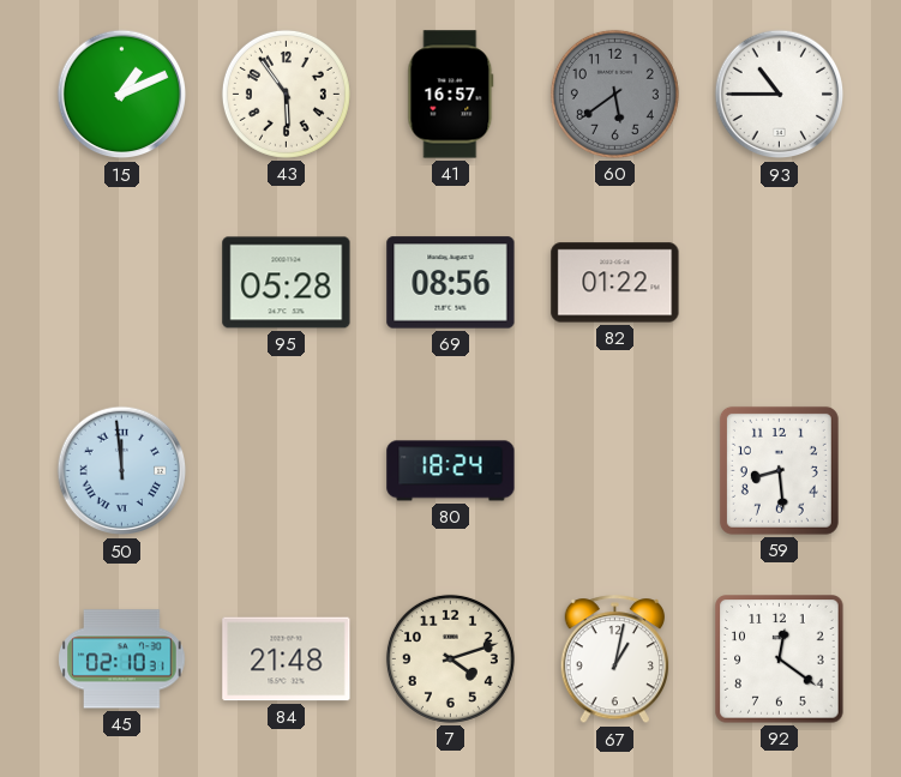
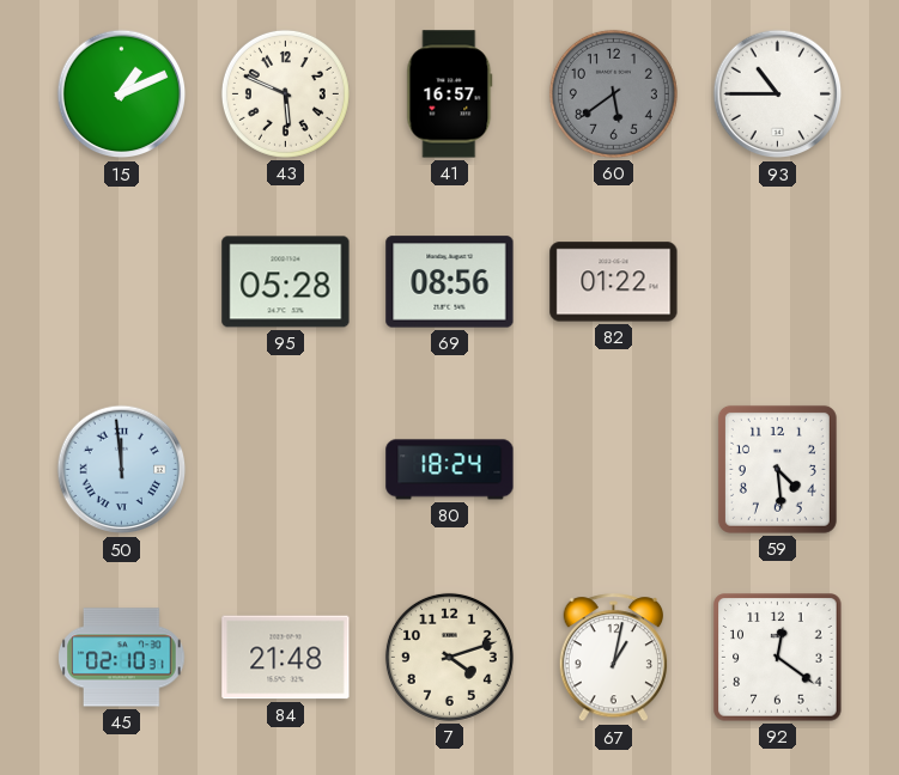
43: 5:54 -> 5:49 (285, 93)
59: 8:29 -> 4:29 (777, 469)
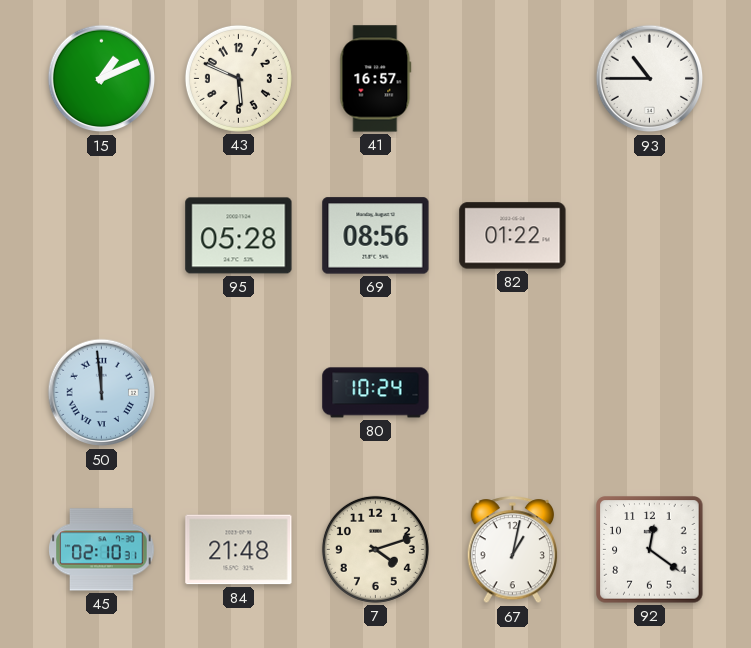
60: 5:39 -> none (613, 93)
80: 18:24 -> 10:24 (376, 393)
59: 4:29 -> none (777, 469)
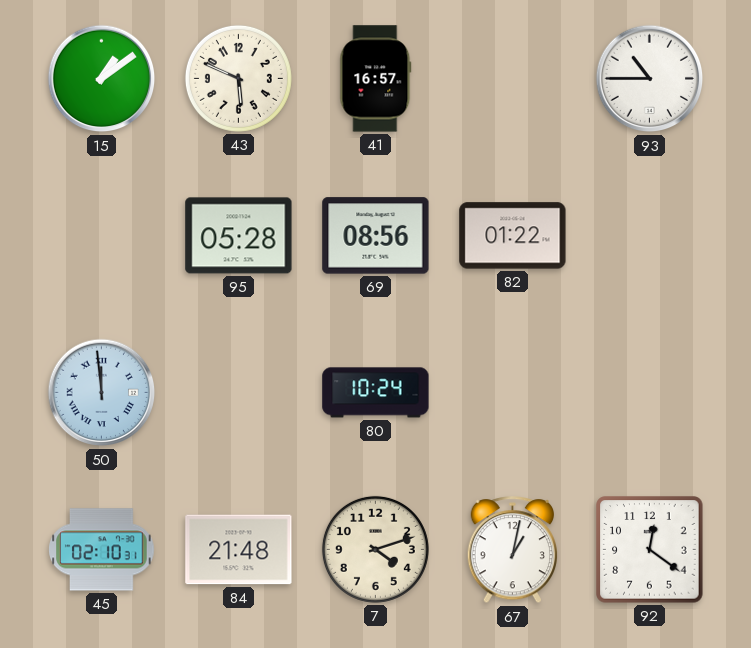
15: 1:11 -> 1:09 (102, 79)
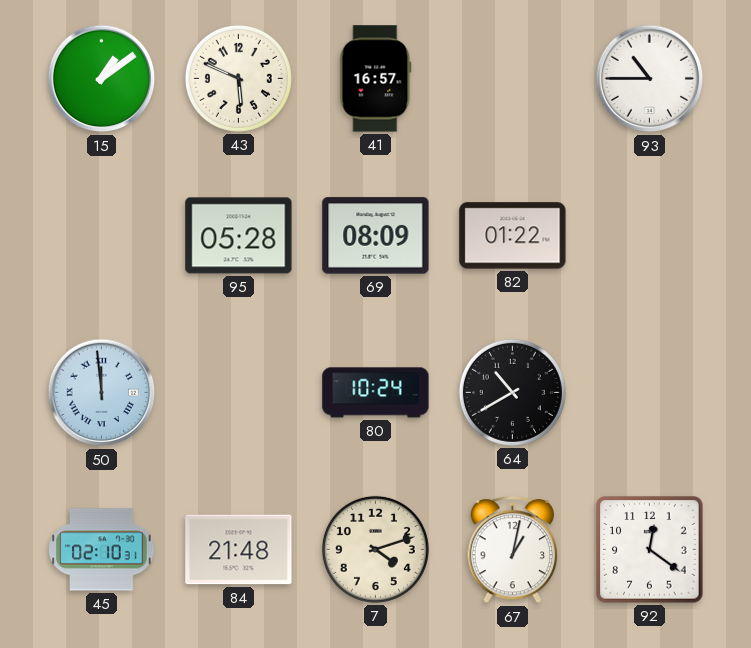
69: 08:56 -> 08:09 (376, 236)
64: none -> 10:40 (512, 392)
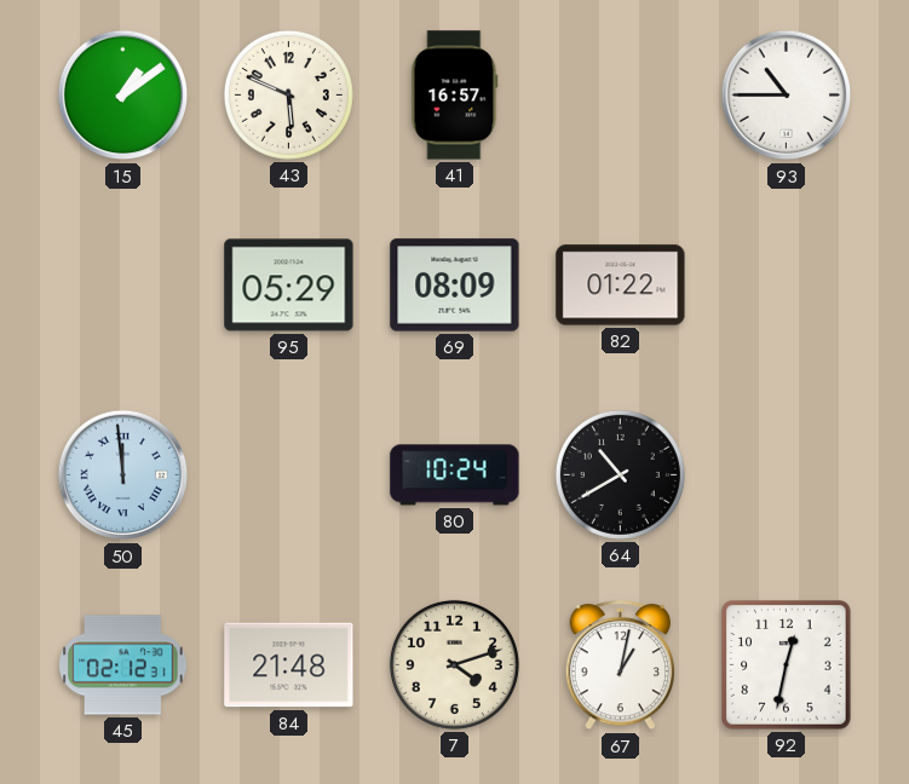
95: 05:28 -> 05:29 (289, 286)
45: 02:10 -> 02:12 (123, 665)
92: 12:21 -> 12:32 (787, 665)
